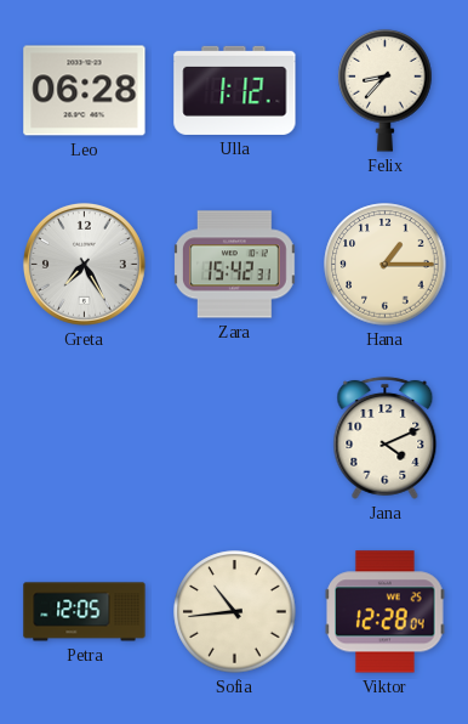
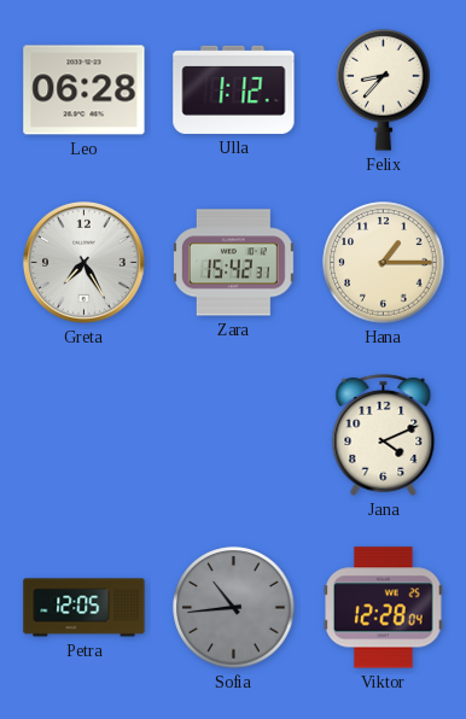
Sofia dial: cream -> grey (234, 608)
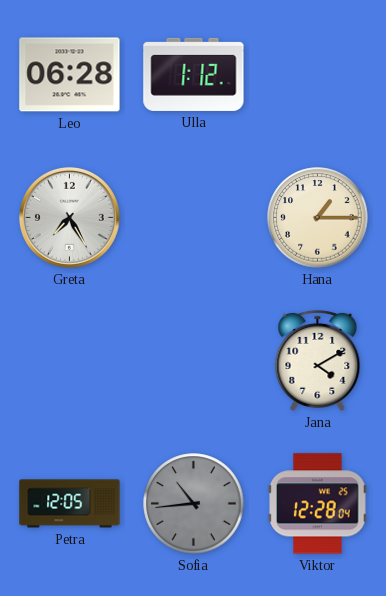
Felix: 8:37 -> none (384, 89)
Zara: 15:42 -> none (234, 263)
Jana: 4:11 -> 4:10 (318, 360)
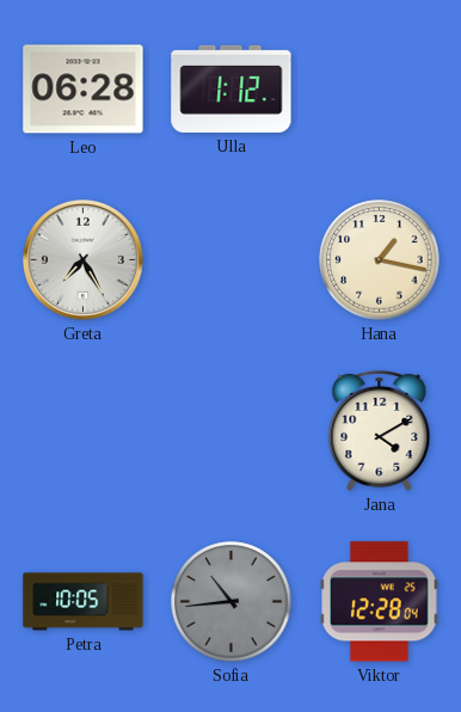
Hana: 1:15 -> 1:17 (380, 260)
Petra: 12:05 -> 10:05 (84, 602)
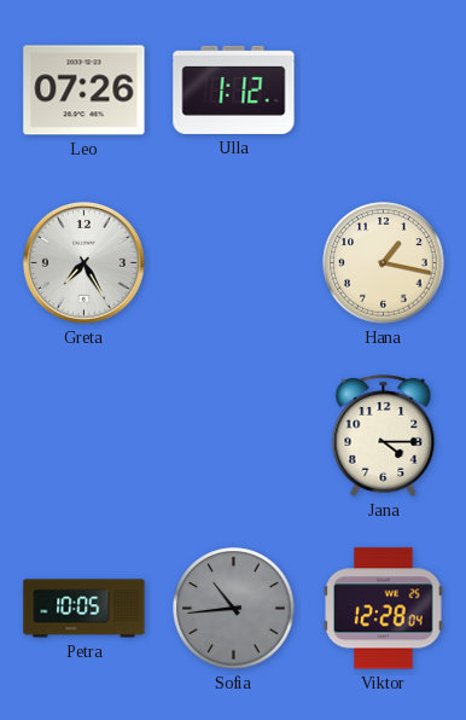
Leo: 06:28 -> 07:26 (85, 91)
Jana: 4:10 -> 4:15 (384, 435)
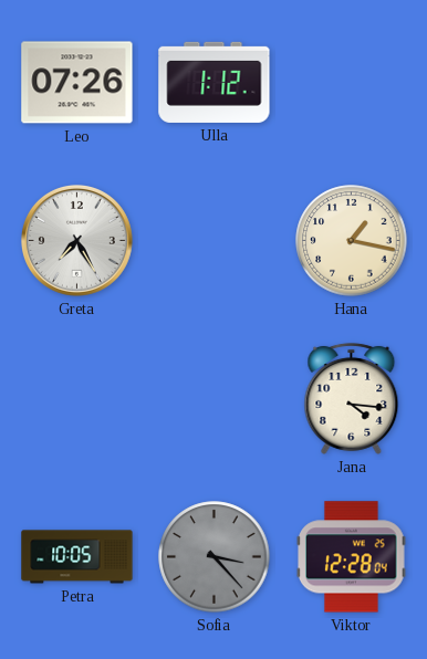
Jana: 4:15 -> 4:16 (352, 398)
Sofia: 10:44 -> 3:23 (215, 557)
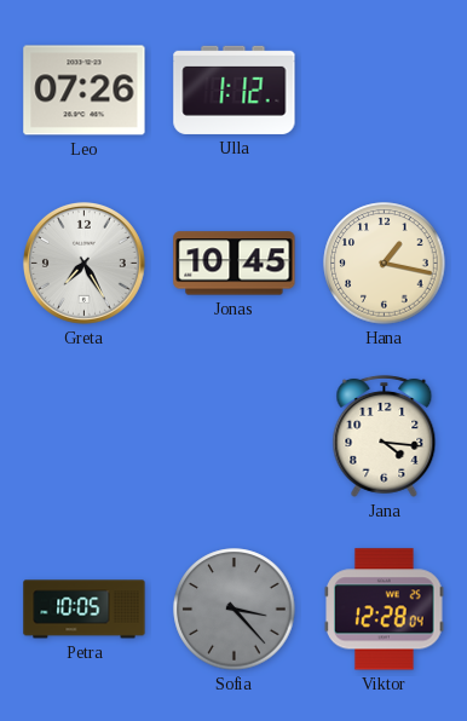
Jonas: none -> 10:45 (235, 264)
